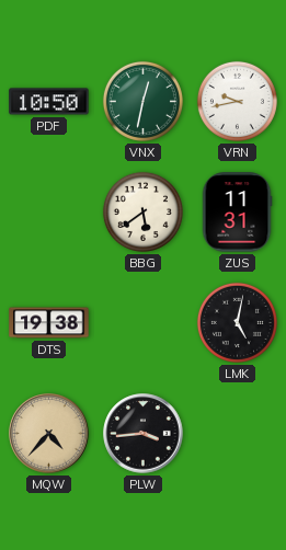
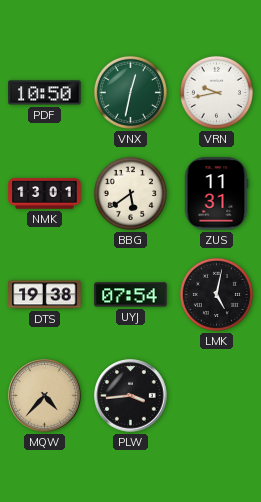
NMK: none -> 13:01 (45, 194)
UYJ: none -> 07:54 (131, 295)
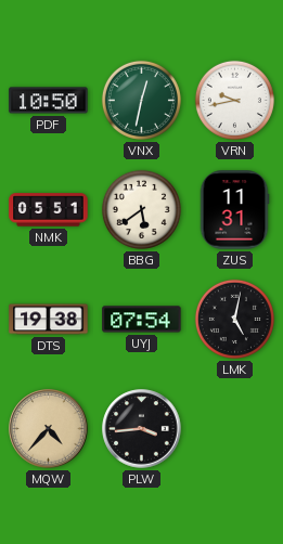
NMK: 13:01 -> 05:51 (49, 210)
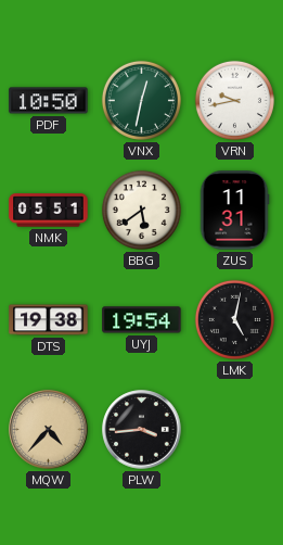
UYJ: 07:54 -> 19:54 (142, 320)
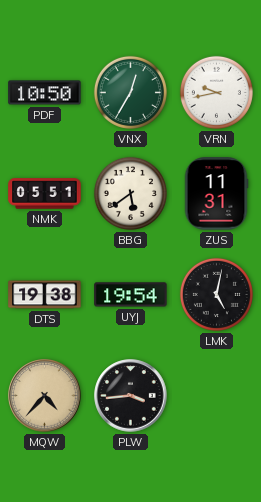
VNX: 12:32 -> 12:35 (130, 92)
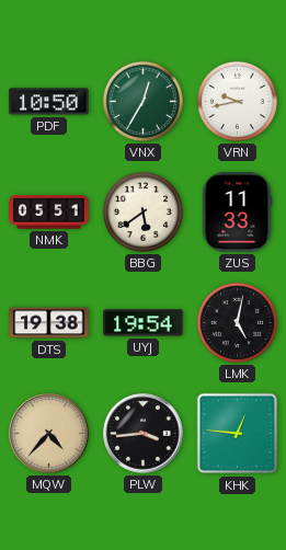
ZUS: 11:31 -> 11:33 (237, 213)
KHK: none -> 12:46 (238, 434)
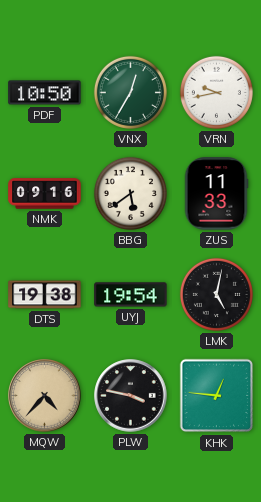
NMK: 05:51 -> 09:16 (45, 194)
PLW: 3:44 -> 3:47 (131, 396)
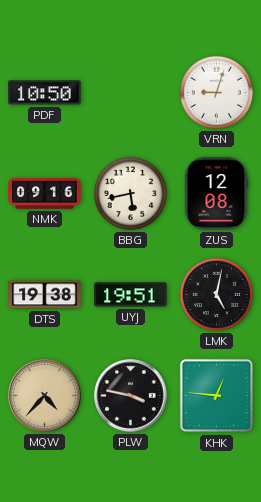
VNX: 12:35 -> none (130, 92)
VRN: 9:43 -> 9:03 (216, 92)
BBG: 5:39 -> 5:43 (130, 193)
ZUS: 11:33 -> 12:08 (216, 194)
UYJ: 19:54 -> 19:51 (131, 295)
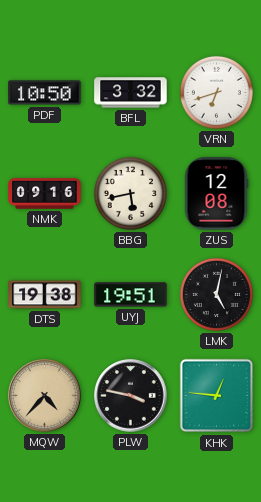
BFL: none -> 3:32 (131, 93)
VRN: 9:03 -> 6:42 (216, 92)
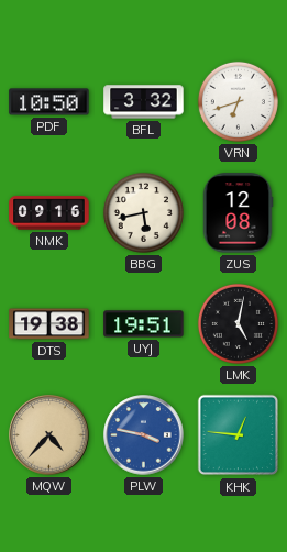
PLW dial: black -> blue (144, 435)
